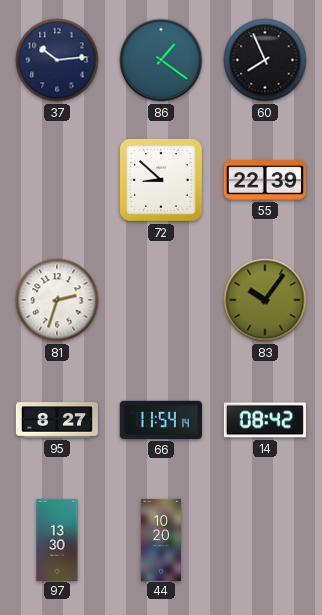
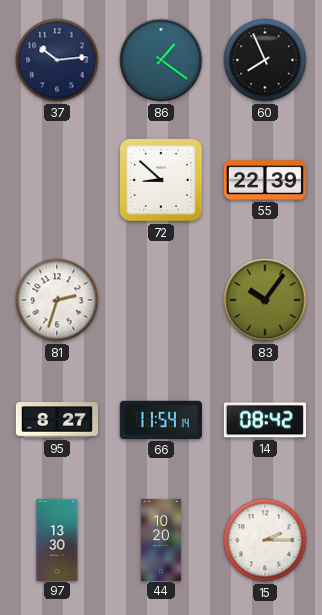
15: none -> 2:15 (265, 540)
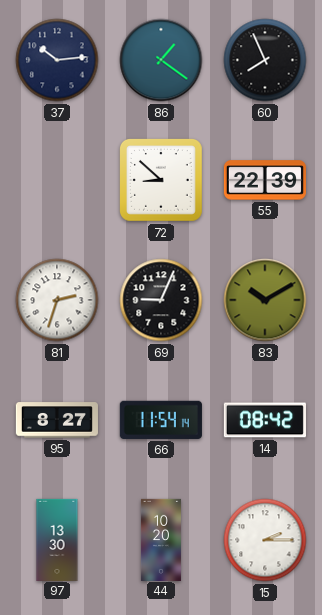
69: none -> 9:04 (161, 300)
83: 10:06 -> 10:10 (265, 300)
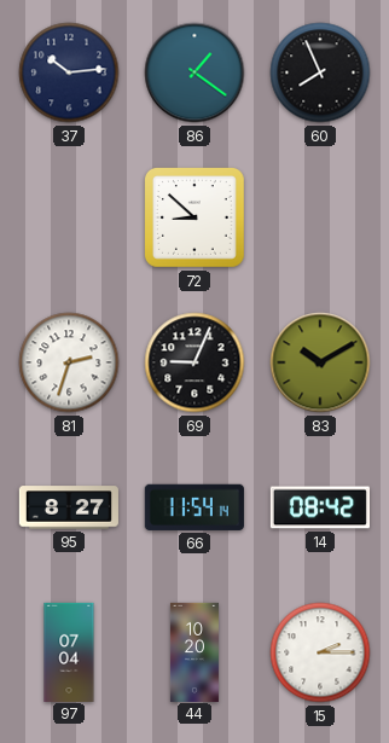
55: 22:39 -> none (265, 180)
97: 13:30 -> 07:04 (69, 651)
